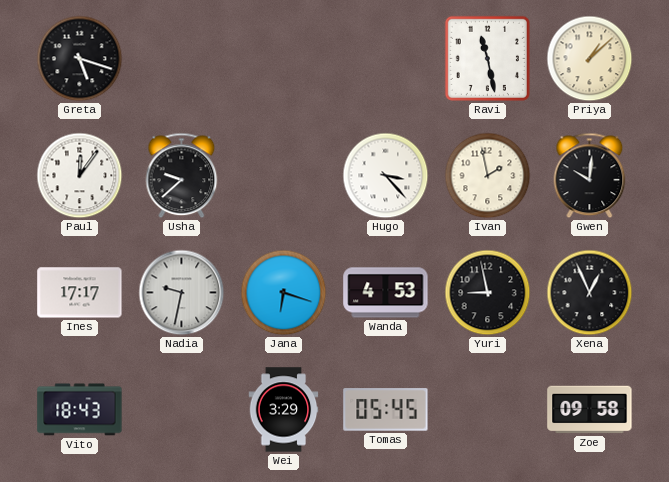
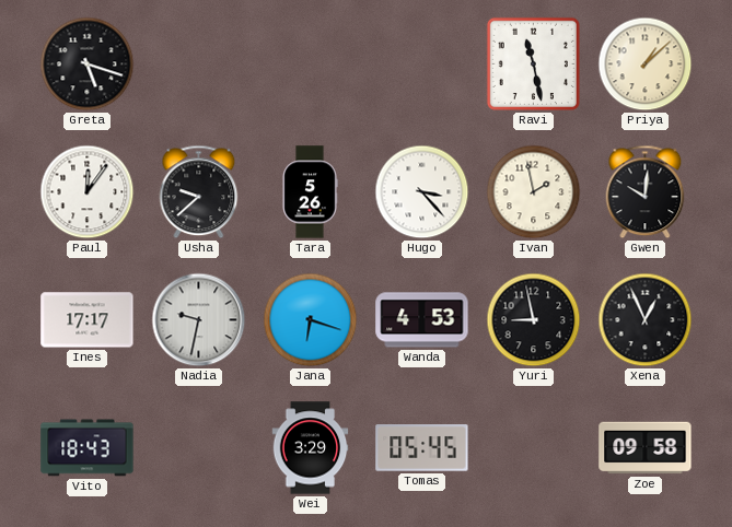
Tara: none -> 5:26 (310, 192)
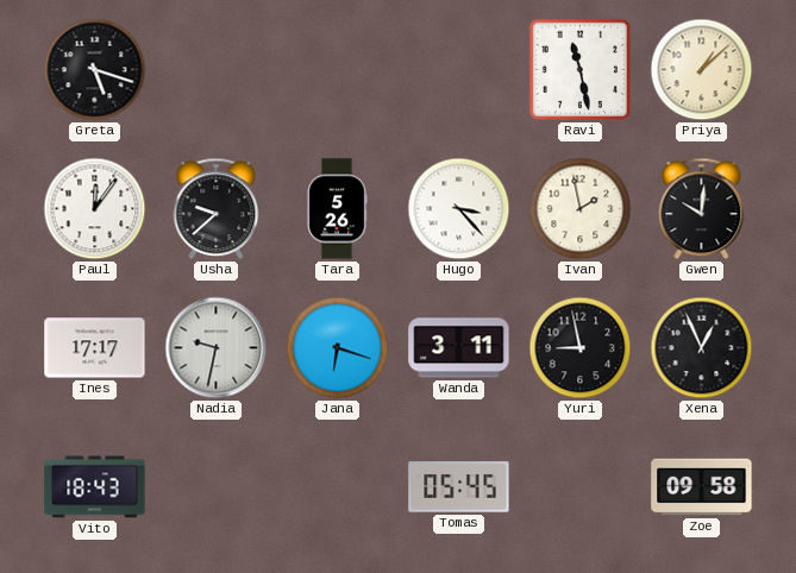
Wanda: 4:53 -> 3:11 (459, 348)
Wei: 3:29 -> none (311, 448)
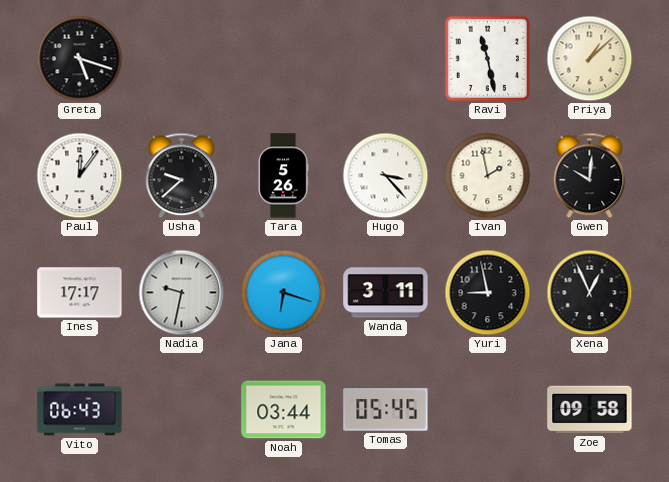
Vito: 18:43 -> 06:43 (80, 410)
Noah: none -> 03:44 (284, 410)
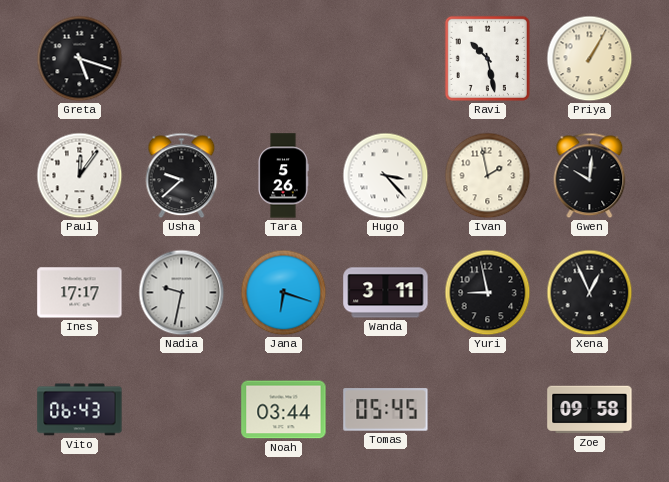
Ravi: 11:28 -> 10:28 (487, 58)
Priya: 1:08 -> 1:05 (590, 59)
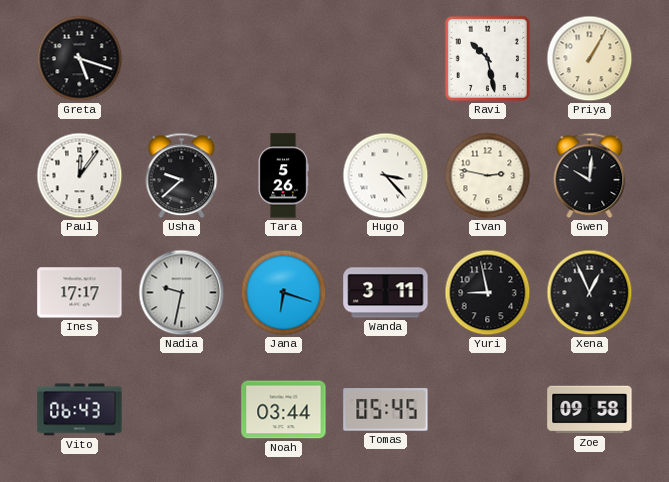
Ivan: 1:58 -> 2:47 (488, 176)
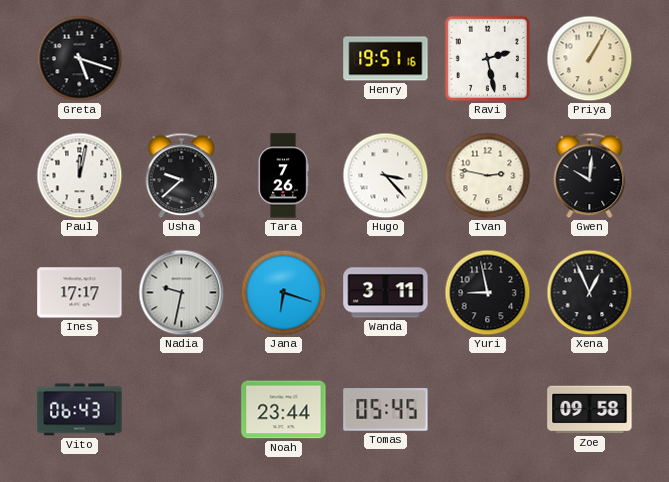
Henry: none -> 19:51 (386, 59)
Ravi: 10:28 -> 2:28 (487, 58)
Paul: 12:06 -> 12:02 (80, 176)
Tara: 5:26 -> 7:26 (283, 176)
Noah: 03:44 -> 23:44 (284, 410)
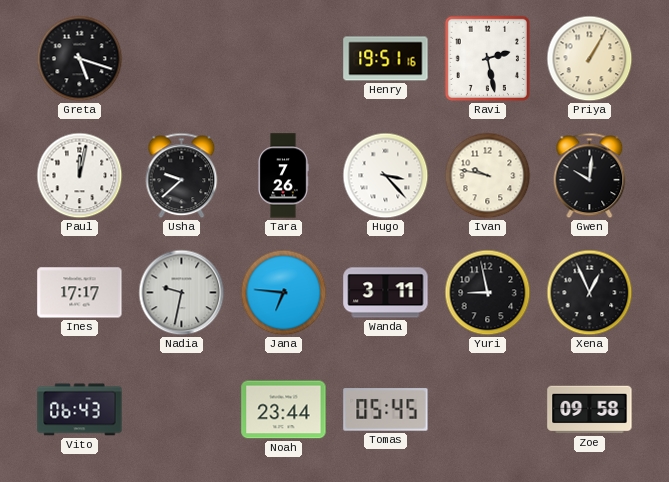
Ivan: 2:47 -> 9:47 (488, 176)
Jana: 6:18 -> 6:46 (284, 293)
